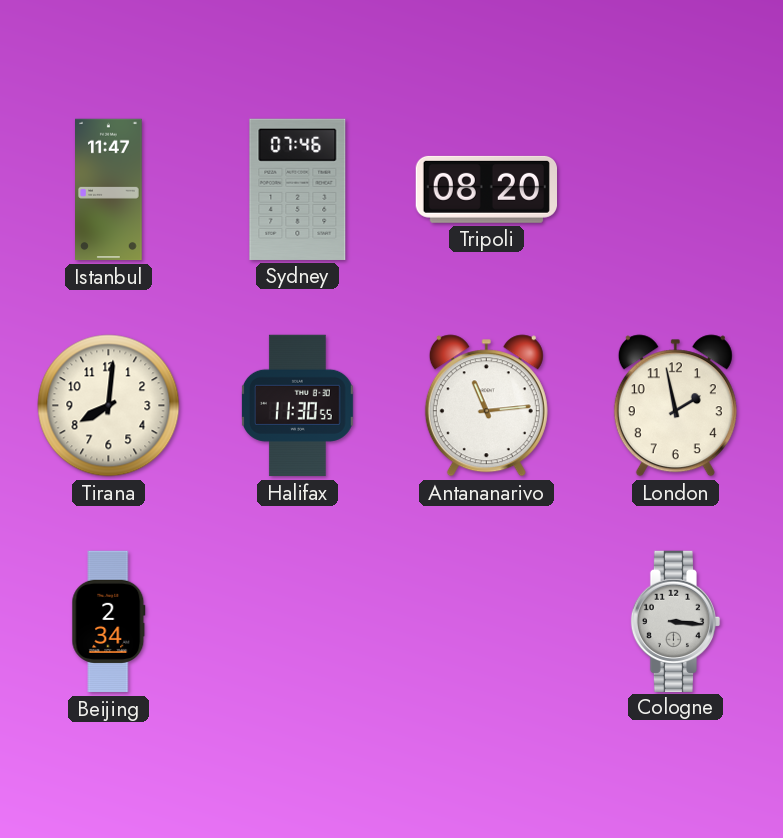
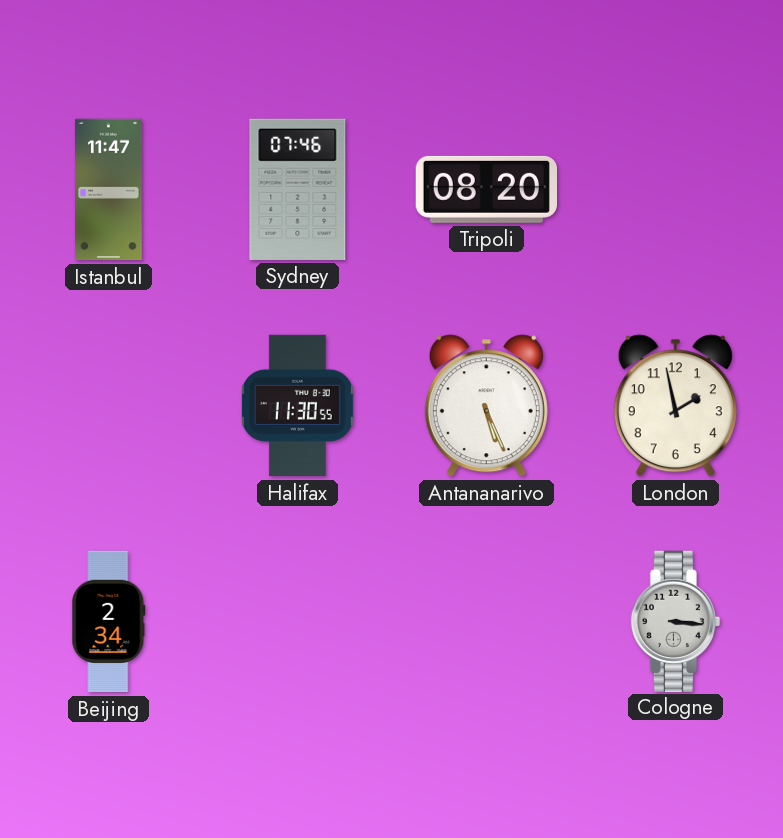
Tirana: 8:01 -> none (109, 406)
Antananarivo: 11:14 -> 5:26 (486, 406)
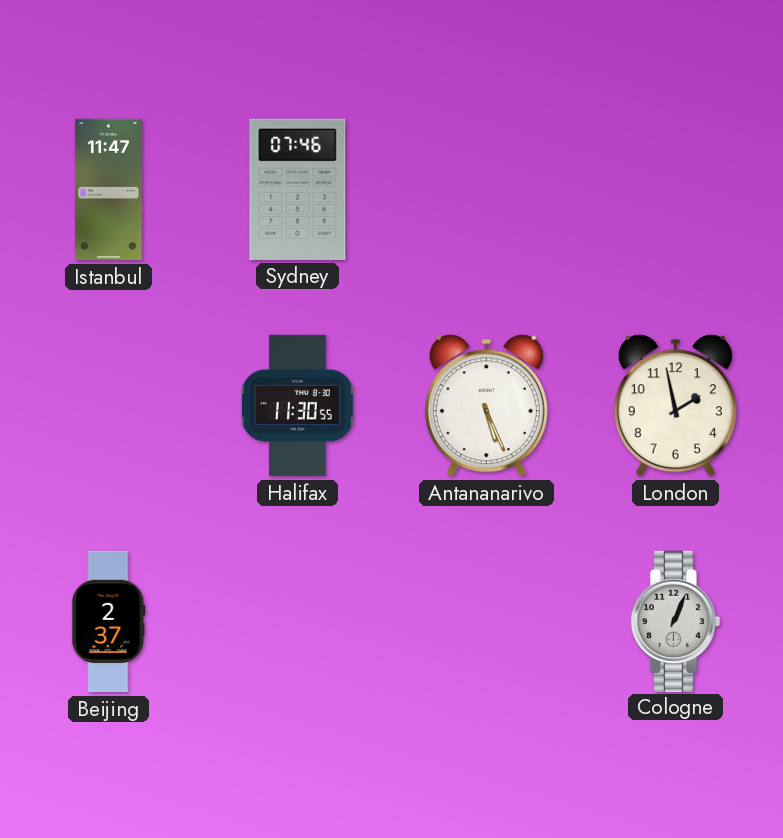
Tripoli: 08:20 -> none (486, 189)
Beijing: 2:34 -> 2:37 (109, 622)
Cologne: 3:16 -> 1:04 (676, 621)
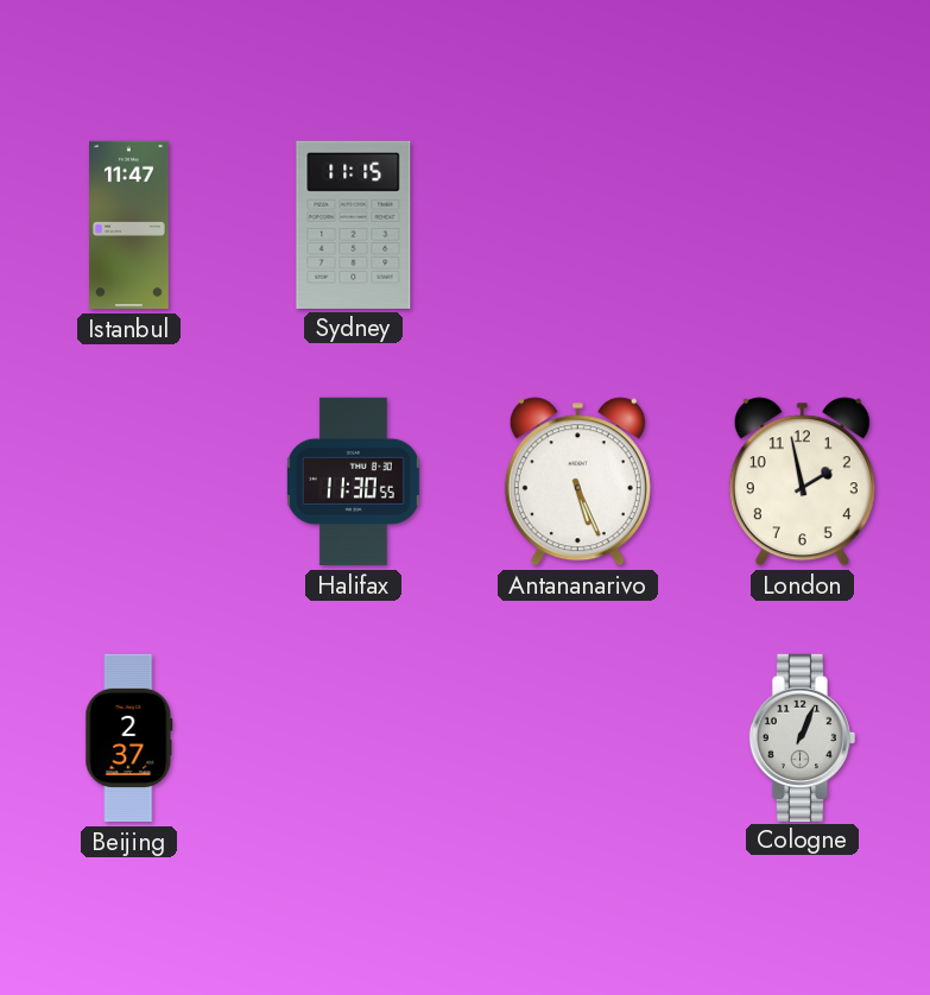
Sydney: 07:46 -> 11:15 (354, 224)
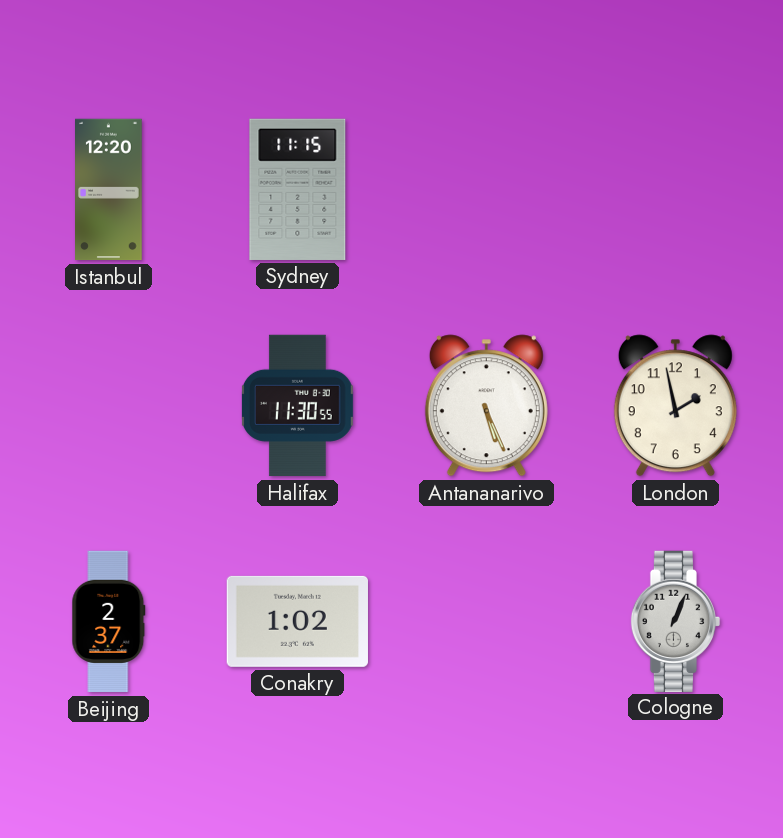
Istanbul: 11:47 -> 12:20 (109, 190)
Conakry: none -> 1:02 (297, 621)
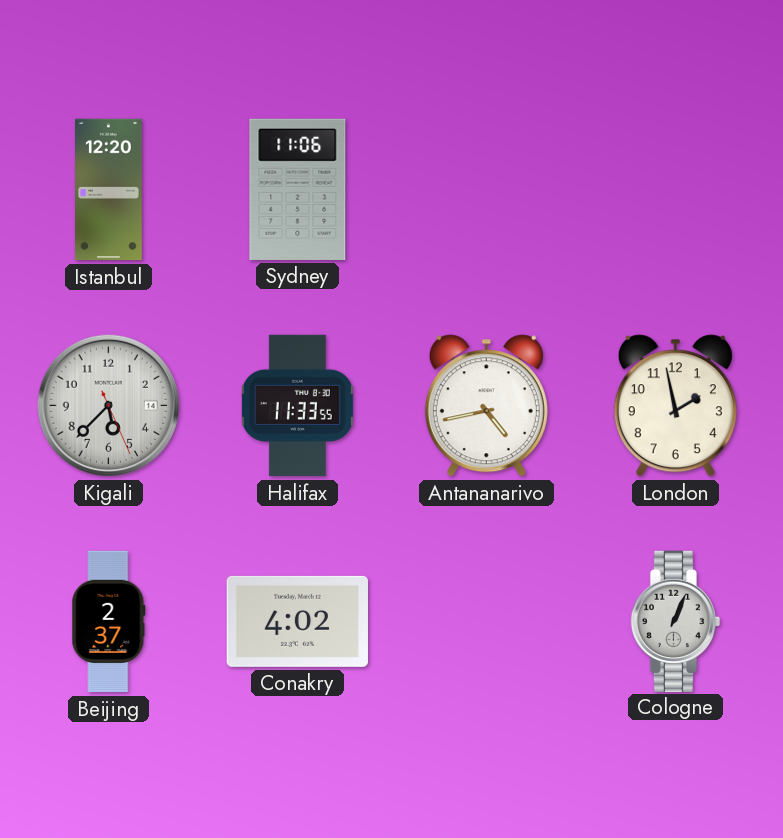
Sydney: 11:15 -> 11:06 (298, 189)
Kigali: none -> 5:37 (108, 405)
Halifax: 11:30 -> 11:33 (298, 406)
Antananarivo: 5:26 -> 4:43 (486, 406)
Conakry: 1:02 -> 4:02 (297, 621)
